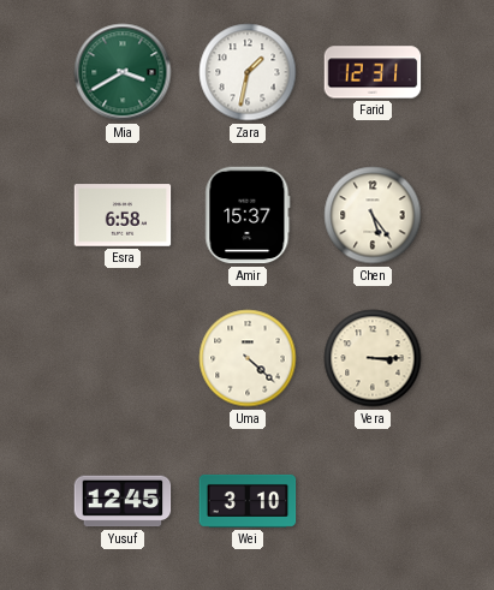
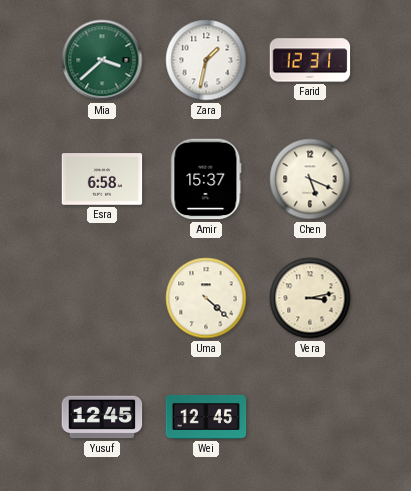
Mia: 3:40 -> 3:38 (102, 60)
Chen: 5:24 -> 5:19 (310, 179)
Vera: 3:15 -> 3:13 (310, 298)
Wei: 3:10 -> 12:45 (206, 417)
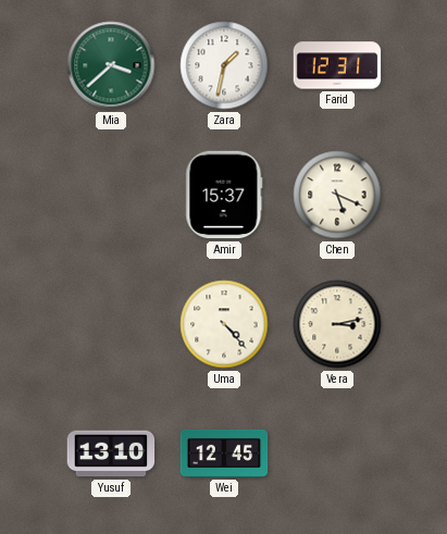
Esra: 6:58 -> none (102, 179)
Uma: 4:22 -> 4:23 (224, 324)
Yusuf: 12:45 -> 13:10 (111, 454)
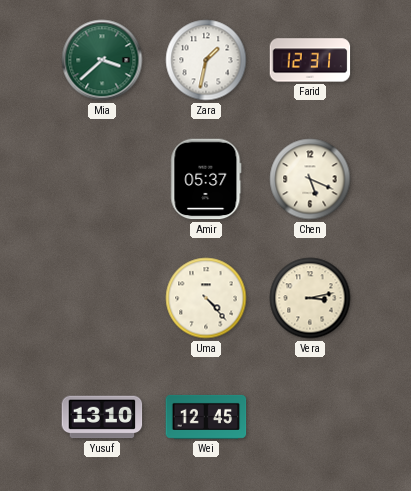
Amir: 15:37 -> 05:37 (206, 179)
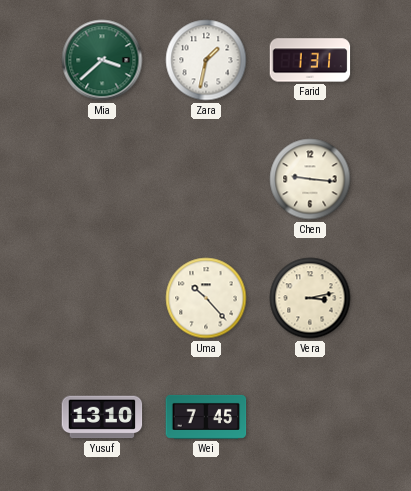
Farid: 12:31 -> 1:31 (310, 60)
Amir: 05:37 -> none (206, 179)
Chen: 5:19 -> 9:16 (310, 179)
Uma: 4:23 -> 10:23 (206, 298)
Wei: 12:45 -> 7:45 (206, 417)
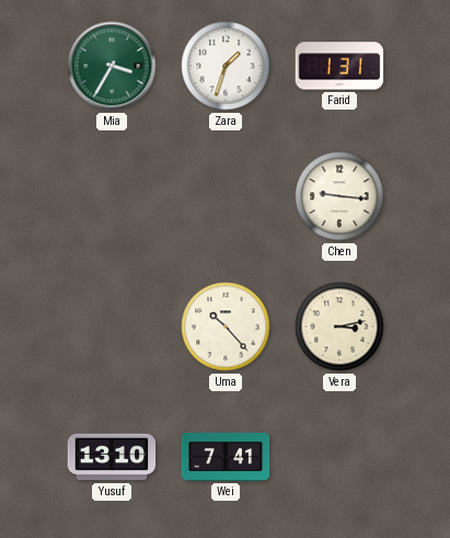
Mia: 3:38 -> 3:35 (112, 66)
Zara: 1:32 -> 1:33 (226, 66)
Wei: 7:45 -> 7:41 (226, 457)
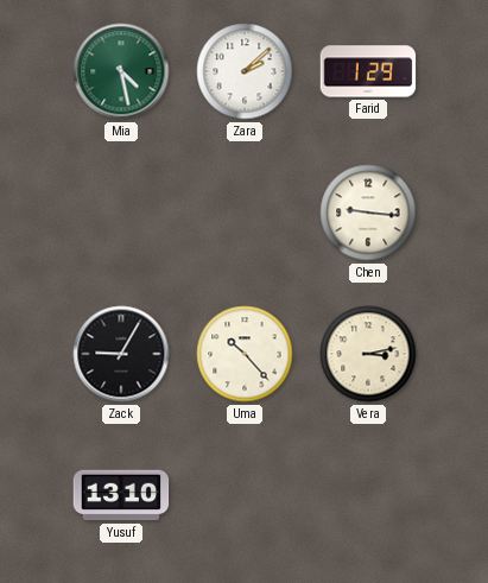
Mia: 3:35 -> 4:28 (121, 71)
Zara: 1:33 -> 2:08 (245, 71)
Farid: 1:31 -> 1:29 (368, 71)
Zack: none -> 9:05 (121, 354)
Wei: 7:41 -> none (226, 457)
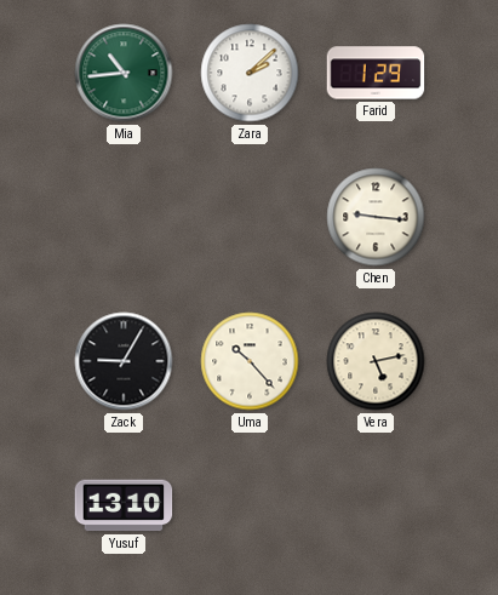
Mia: 4:28 -> 10:44 (124, 73)
Vera: 3:13 -> 5:13 (376, 361)
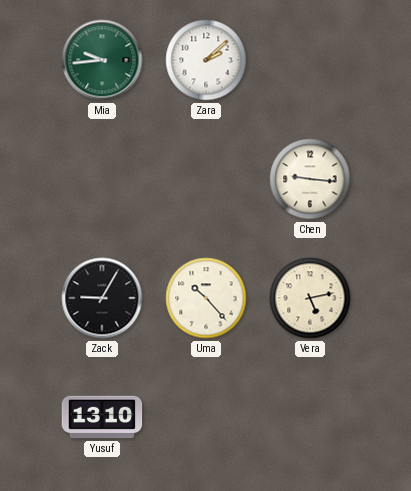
Mia: 10:44 -> 9:44 (102, 60)
Farid: 1:29 -> none (376, 73)
